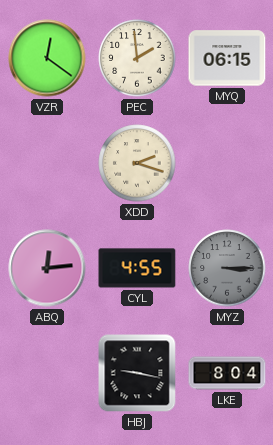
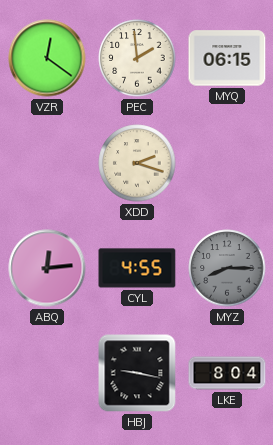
MYZ: 3:15 -> 8:15 (227, 268)
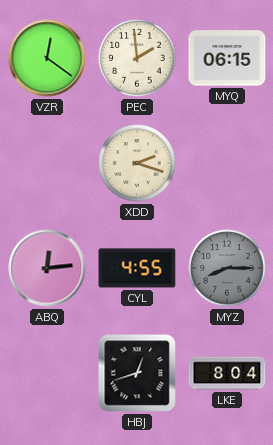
HBJ: 9:17 -> 12:42 (137, 373)
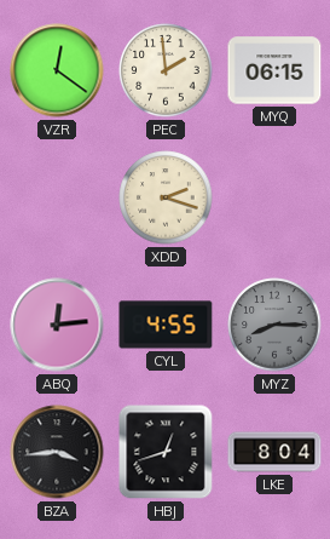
BZA: none -> 3:44 (57, 452)
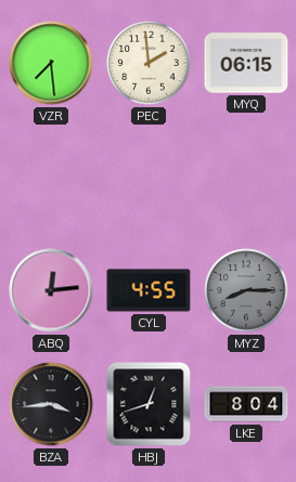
VZR: 12:21 -> 7:29 (51, 63)
XDD: 2:18 -> none (166, 197)
